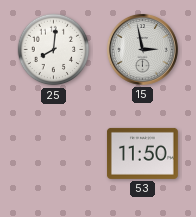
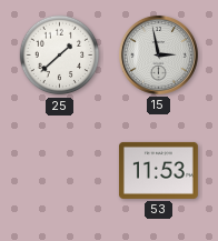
25: 8:01 -> 1:38 (60, 56)
53: 11:50 -> 11:53 (158, 170)
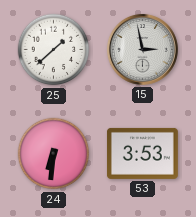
24: none -> 6:31 (54, 154)
53: 11:53 -> 3:53 (142, 153)
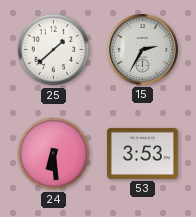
15: 2:58 -> 2:35 (142, 49)
24: 6:31 -> 6:29 (54, 154)
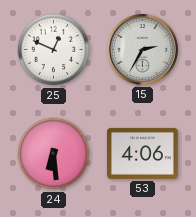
25: 1:38 -> 12:49 (54, 50)
53: 3:53 -> 4:06 (142, 153)
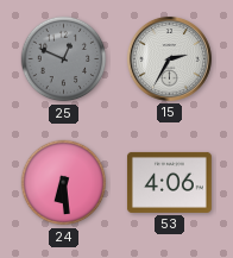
25 dial: white -> grey (64, 59)
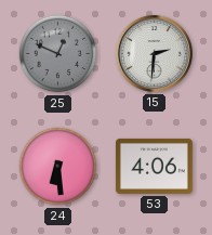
15: 2:35 -> 2:31 (154, 53)
